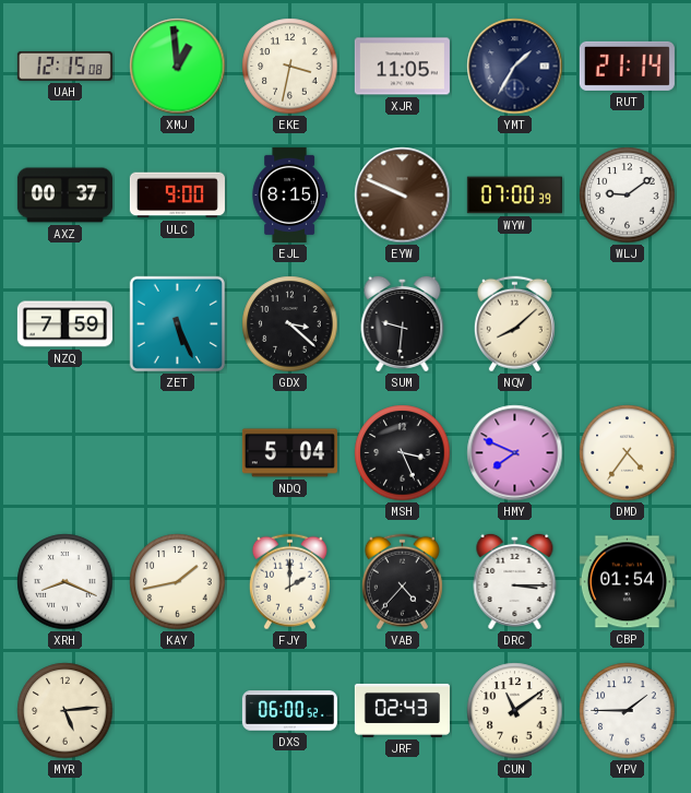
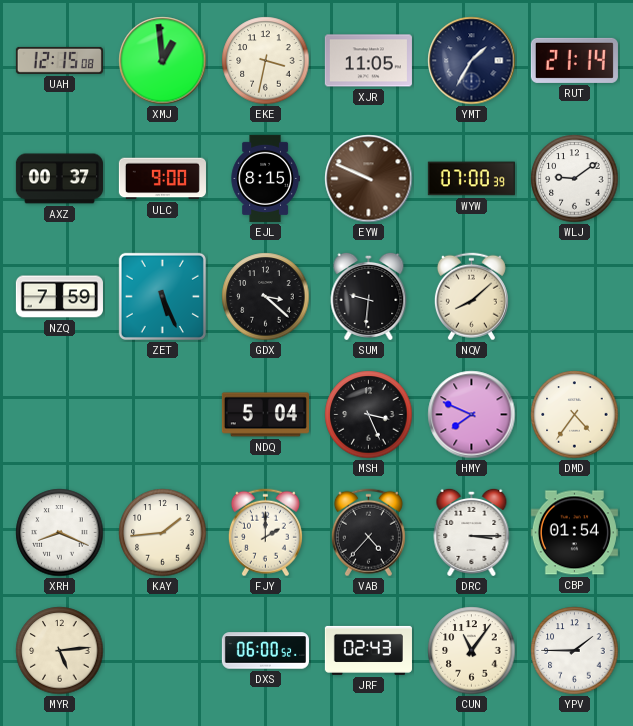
KAY: 1:43 -> 1:44 (163, 533)
CUN: 11:09 -> 11:06 (472, 651)
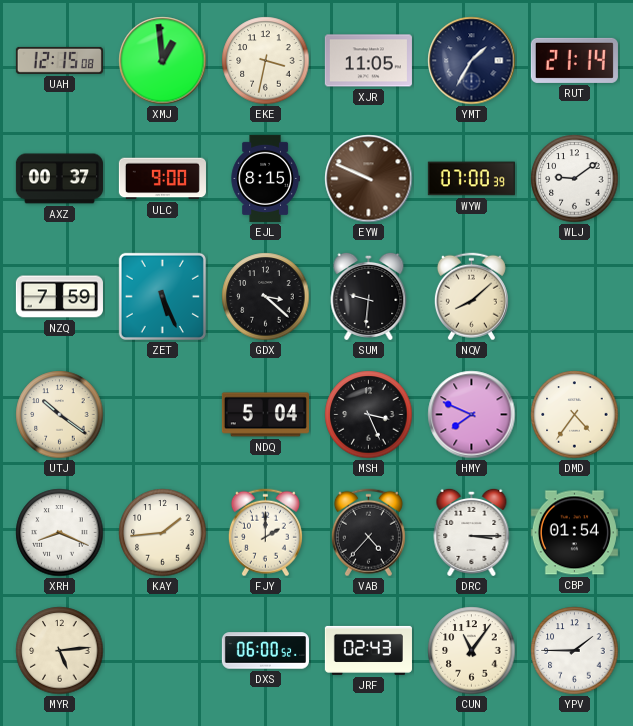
UTJ: none -> 10:21 (60, 415)
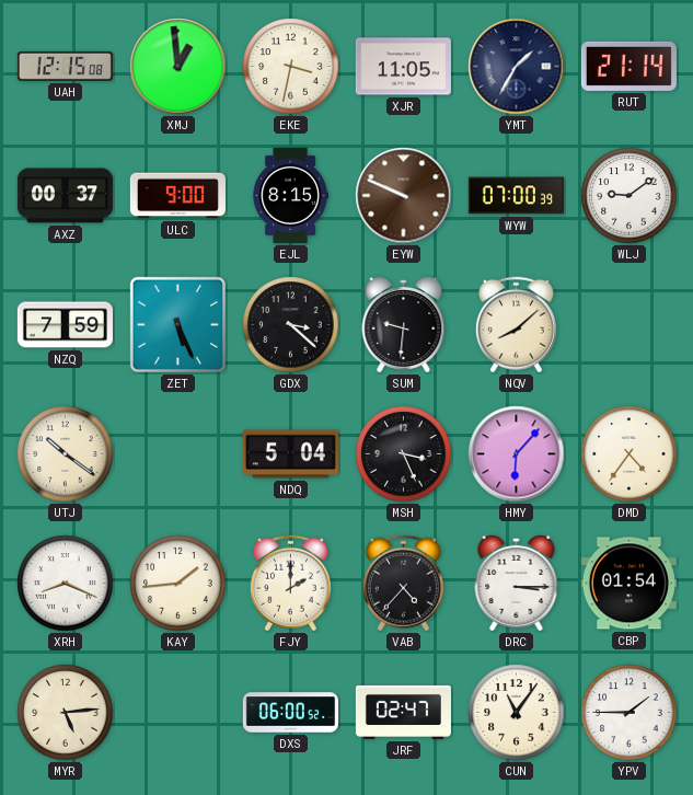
HMY: 7:49 -> 6:07 (517, 454)
JRF: 02:43 -> 02:47 (403, 712)
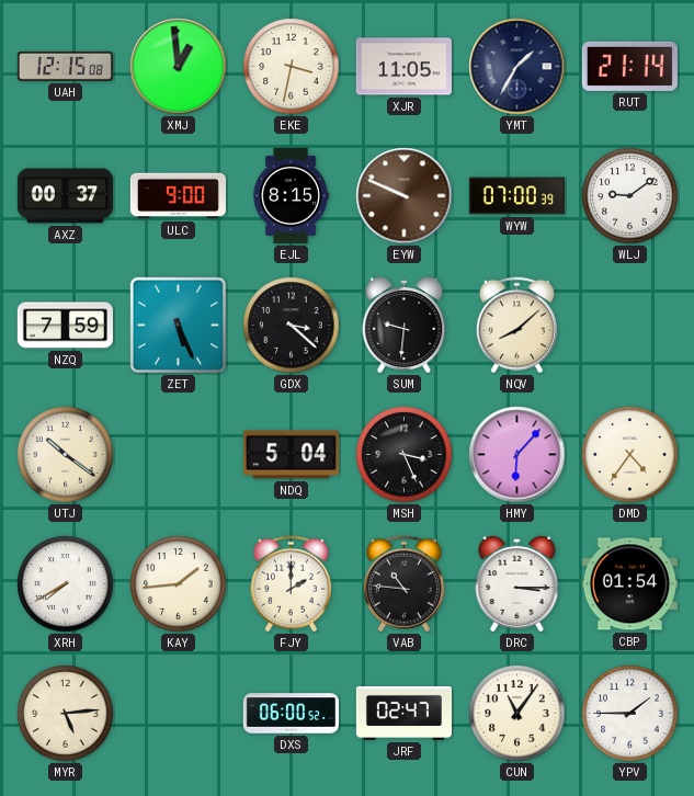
XRH: 8:19 -> 7:40 (66, 584)
VAB: 4:37 -> 10:46 (403, 584)
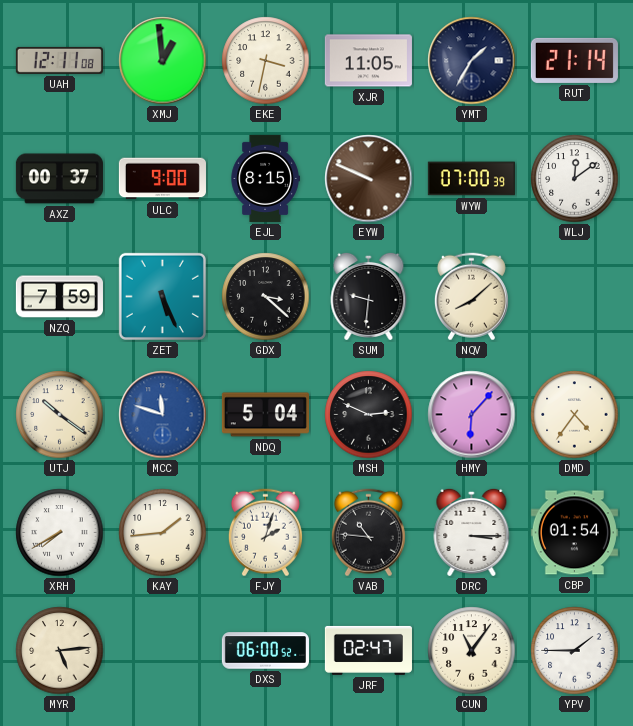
UAH: 12:15 -> 12:11 (59, 60)
WLJ: 9:09 -> 12:09 (575, 179)
MCC: none -> 11:48 (163, 415)
MSH: 3:26 -> 2:49 (369, 415)
FJY: 2:00 -> 2:03 (265, 533)
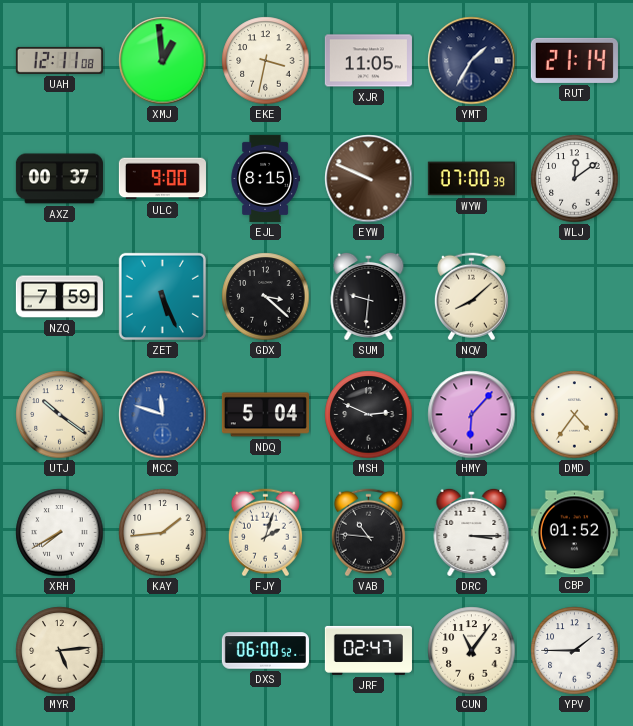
CBP: 01:54 -> 01:52 (574, 533)
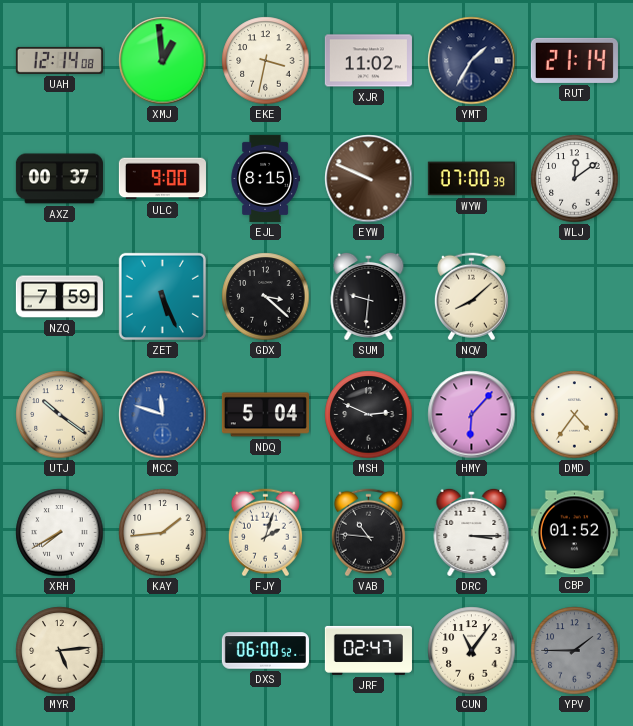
UAH: 12:11 -> 12:14 (59, 60)
XJR: 11:05 -> 11:02 (368, 61)
YPV dial: white -> grey (575, 651)
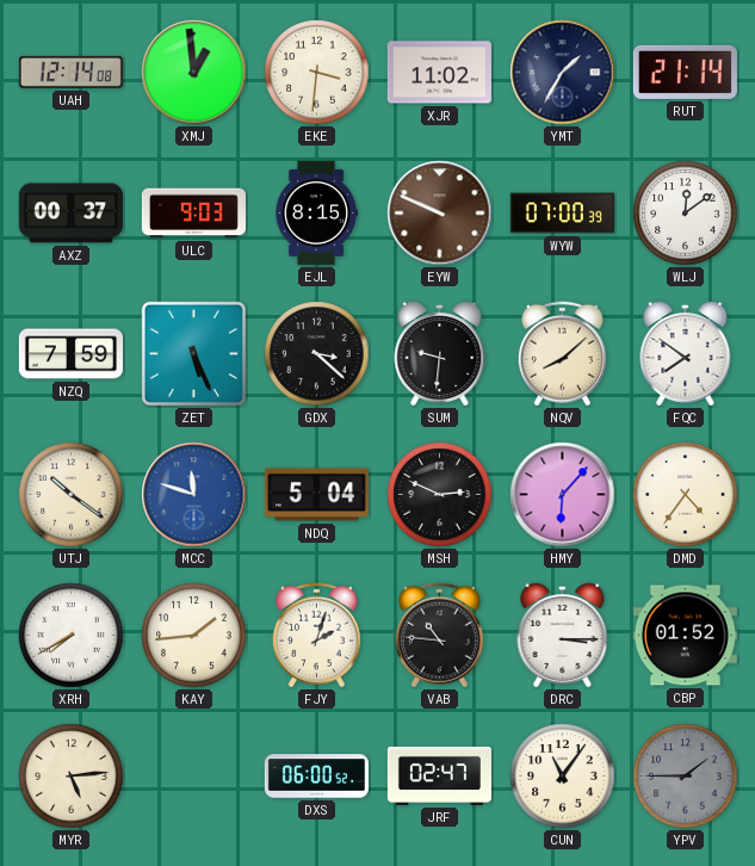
EKE: 3:32 -> 3:31 (317, 73)
ULC: 9:00 -> 9:03 (193, 214)
FQC: none -> 7:51 (686, 353)
